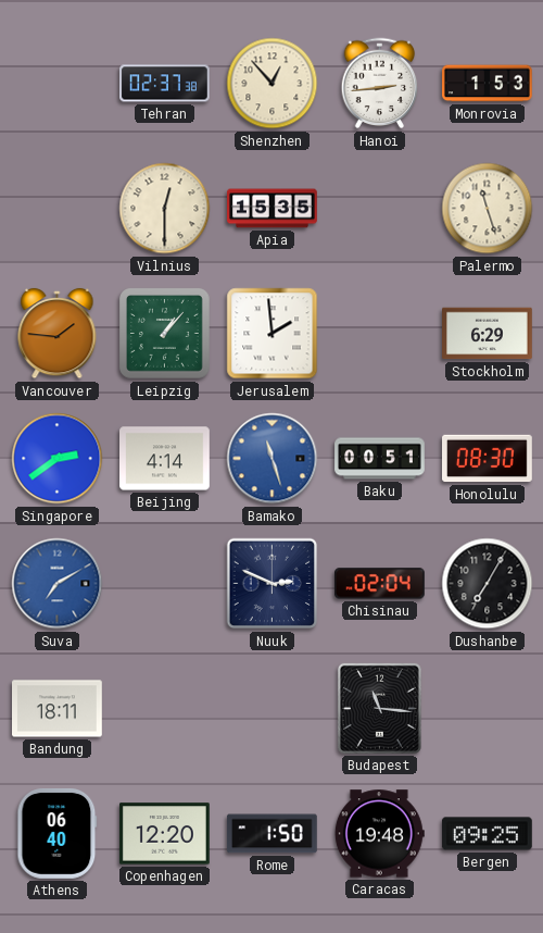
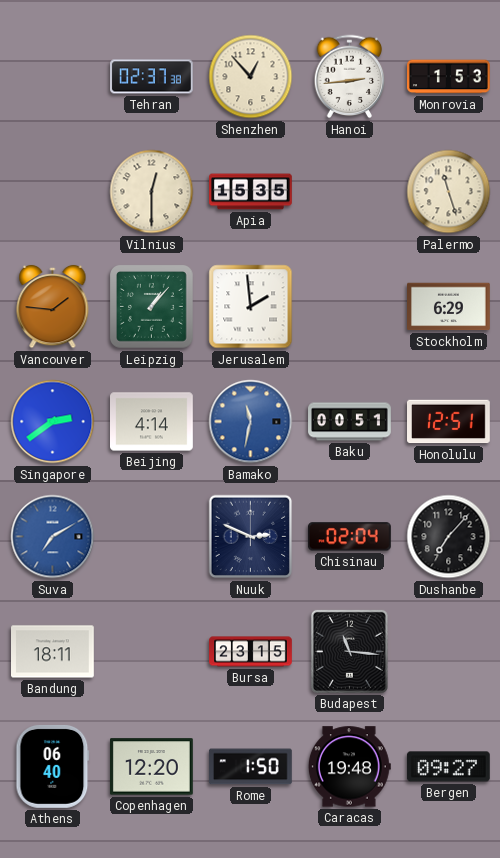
Bamako: 11:27 -> 11:32 (251, 422)
Honolulu: 08:30 -> 12:51 (449, 422)
Dushanbe: 7:05 -> 7:07 (449, 537)
Bursa: none -> 23:15 (251, 652)
Bergen: 09:25 -> 09:27 (448, 767)
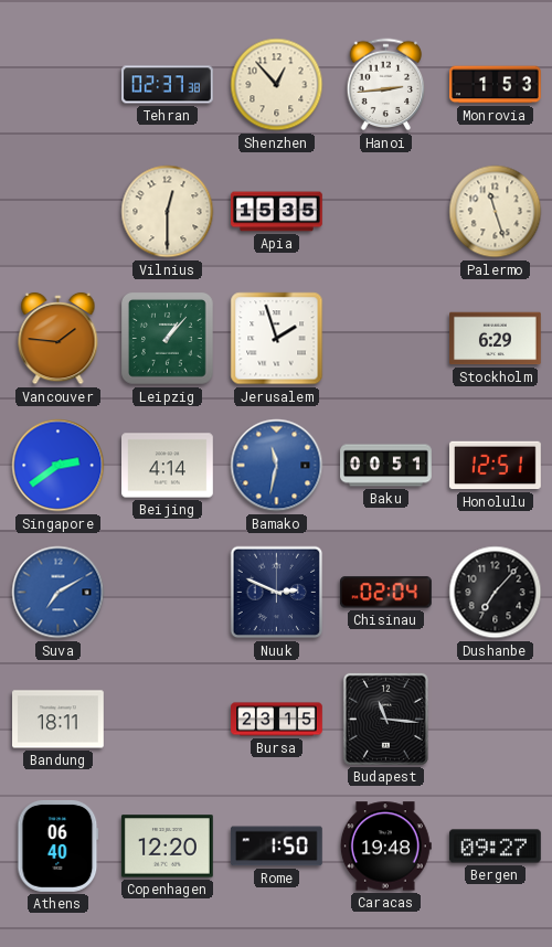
Jerusalem: 1:59 -> 1:57 (277, 339)
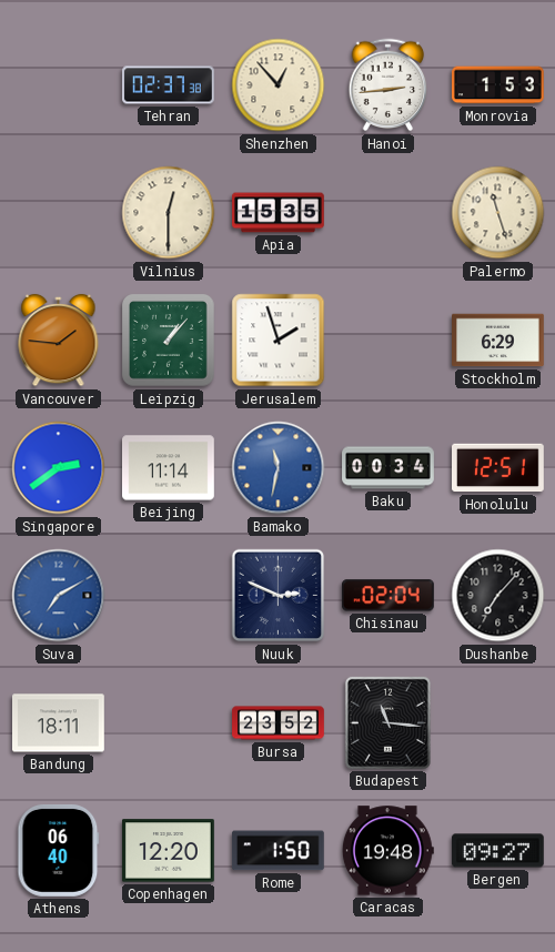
Beijing: 4:14 -> 11:14 (169, 468)
Baku: 00:51 -> 00:34 (389, 468)
Bursa: 23:15 -> 23:52 (279, 723)
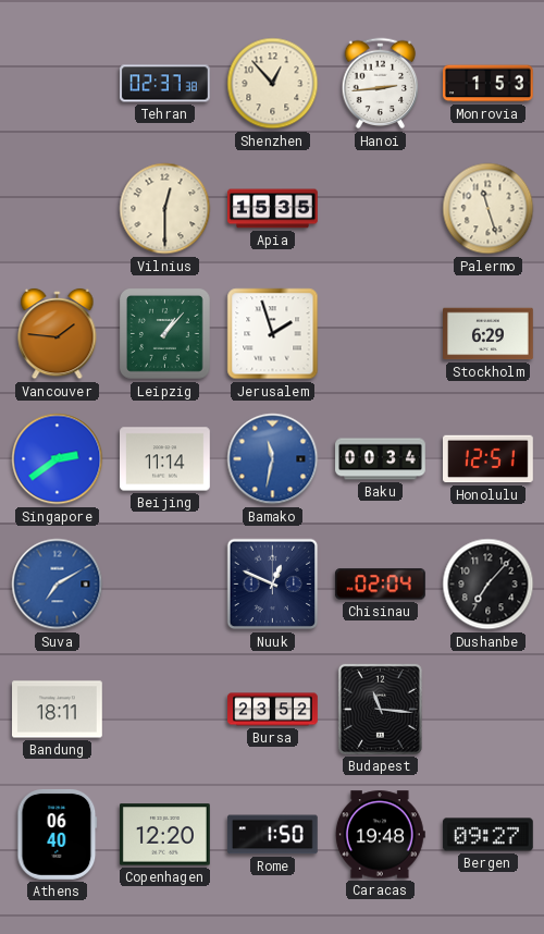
Nuuk: 2:49 -> 12:49 (273, 585)
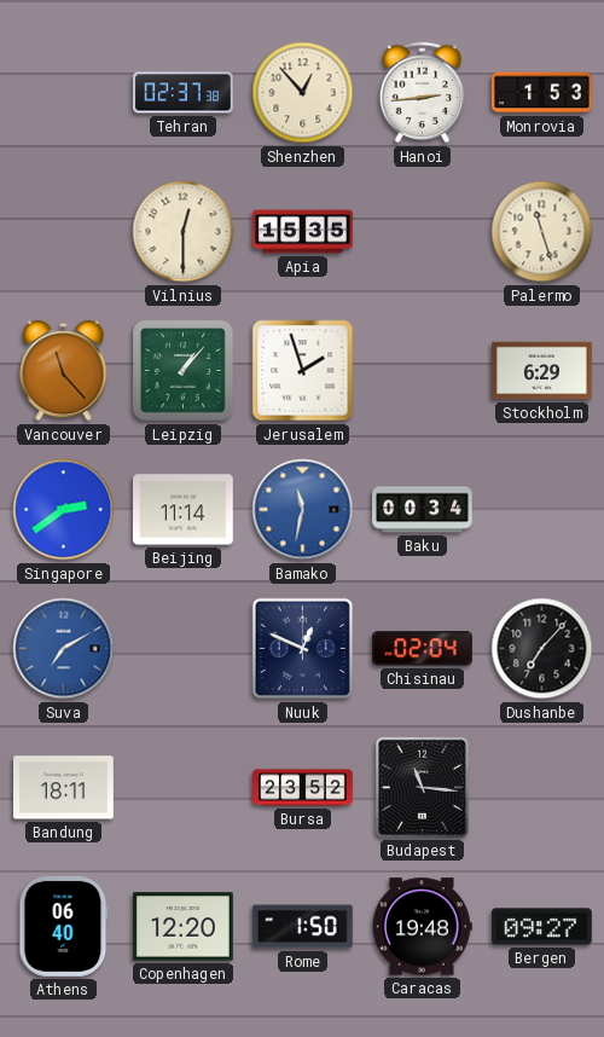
Vancouver: 1:46 -> 11:23 (64, 371)
Honolulu: 12:51 -> none (489, 459)
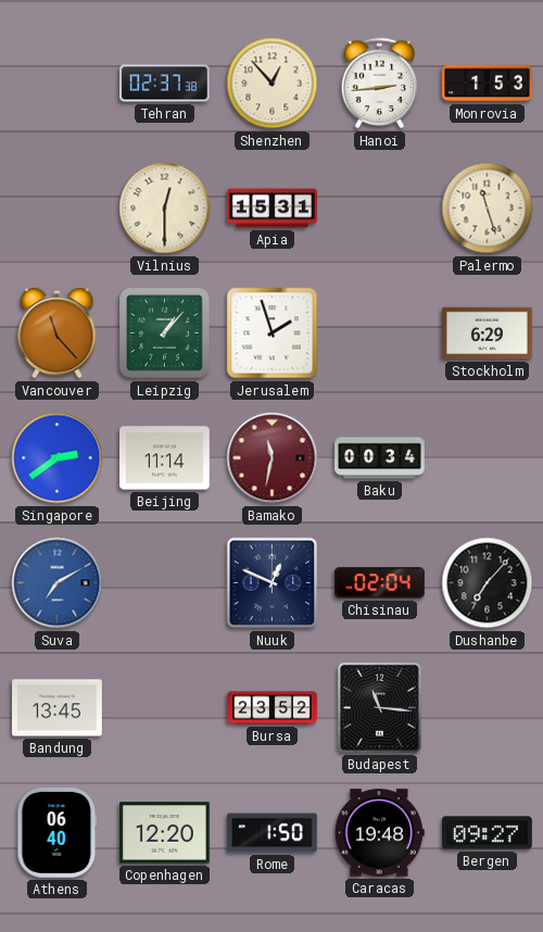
Apia: 15:35 -> 15:31 (273, 209)
Bamako dial: blue -> burgundy (273, 458)
Bandung: 18:11 -> 13:45 (58, 708)
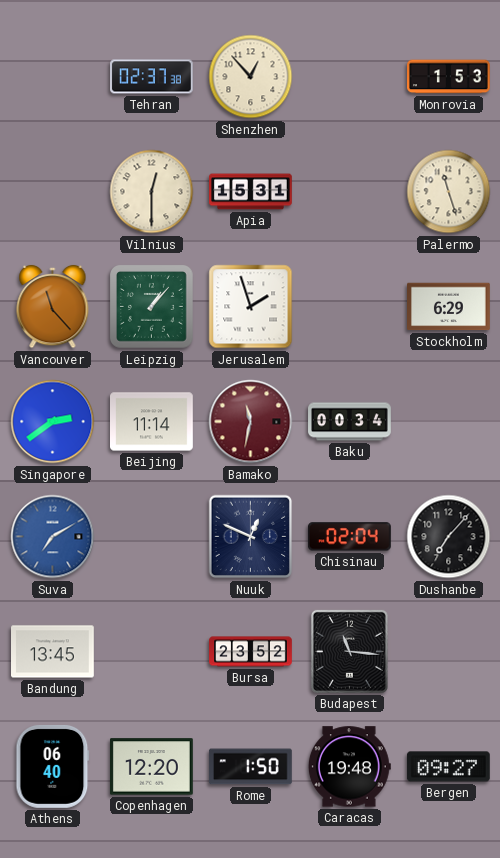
Hanoi: 2:44 -> none (380, 84)
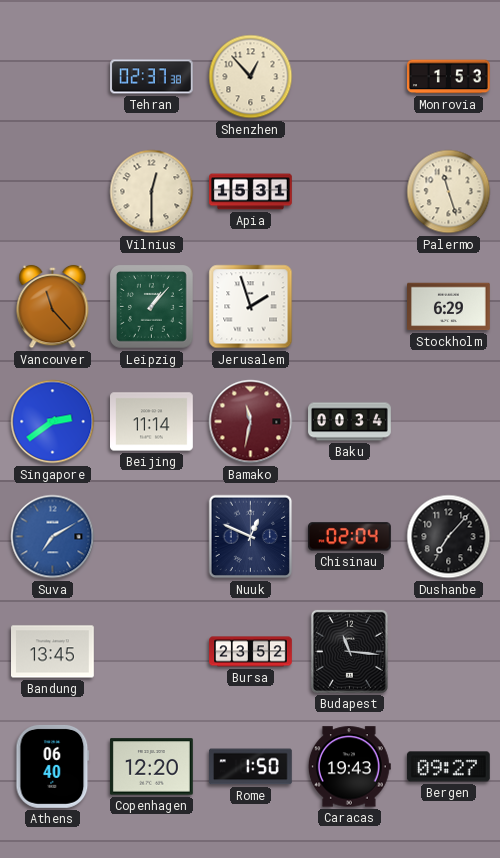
Caracas: 19:48 -> 19:43 (349, 767)
